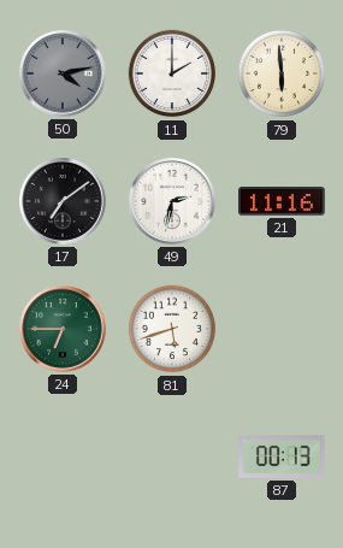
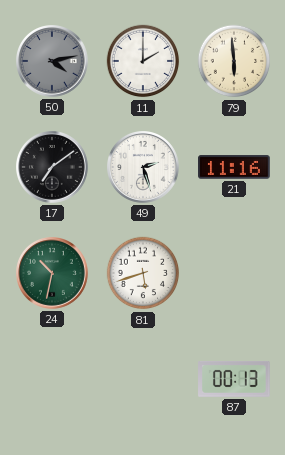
49: 2:32 -> 2:27 (144, 168)
24: 6:45 -> 10:32 (53, 274)
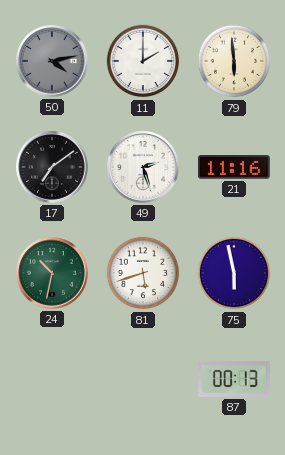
75: none -> 5:58 (234, 273)
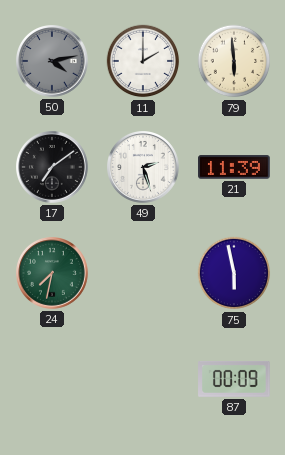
21: 11:16 -> 11:39 (234, 167)
24: 10:32 -> 7:32 (53, 274)
81: 5:42 -> none (143, 273)
87: 00:13 -> 00:09 (234, 379)
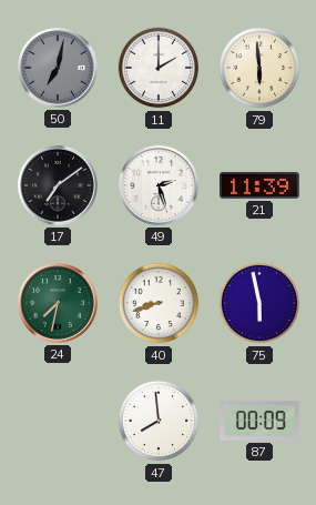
50: 4:13 -> 7:02 (59, 69)
40: none -> 8:42 (159, 303)
47: none -> 7:59 (159, 421)
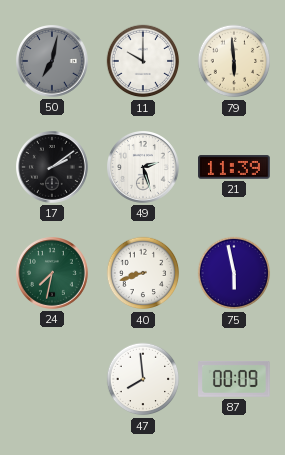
11: 2:00 -> 10:00 (143, 61)
17: 7:09 -> 2:09 (53, 168)
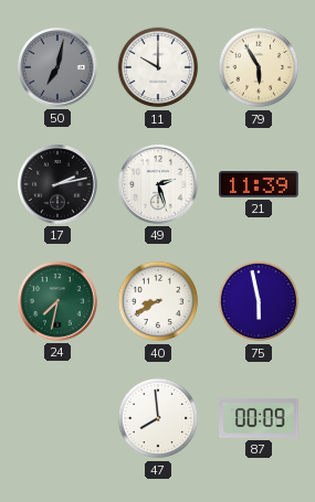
79: 5:59 -> 5:55 (259, 67)
17: 2:09 -> 2:13 (59, 185)
40: 8:42 -> 8:40 (158, 301)
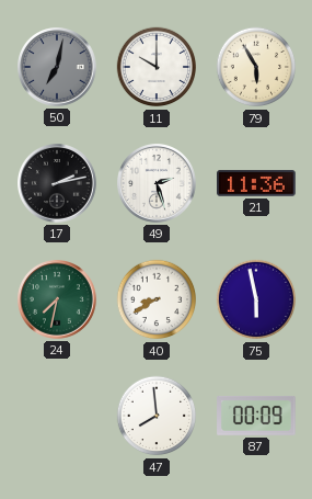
21: 11:39 -> 11:36 (256, 183)
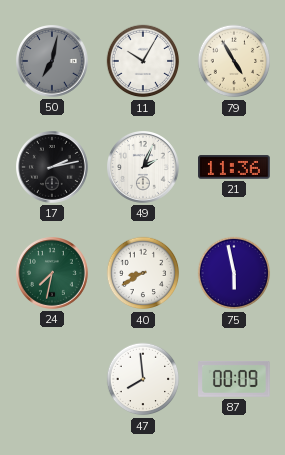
11: 10:00 -> 10:05 (143, 61)
79: 5:55 -> 4:55 (234, 61)
49: 2:27 -> 2:04 (144, 168)
